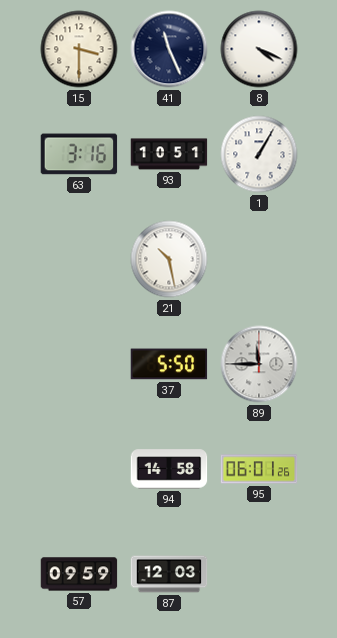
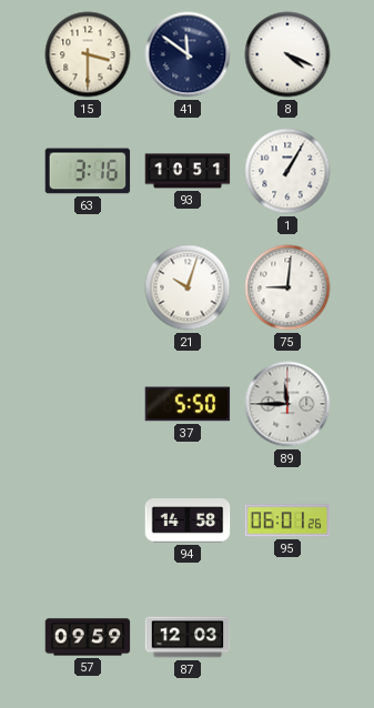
41: 11:26 -> 11:51 (188, 54)
21: 10:28 -> 10:03 (188, 287)
75: none -> 9:01 (287, 287)
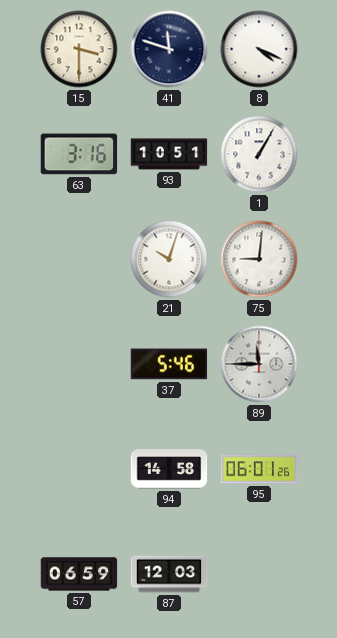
41: 11:51 -> 11:48 (169, 49)
37: 5:50 -> 5:46 (169, 364)
57: 09:59 -> 06:59 (79, 574)
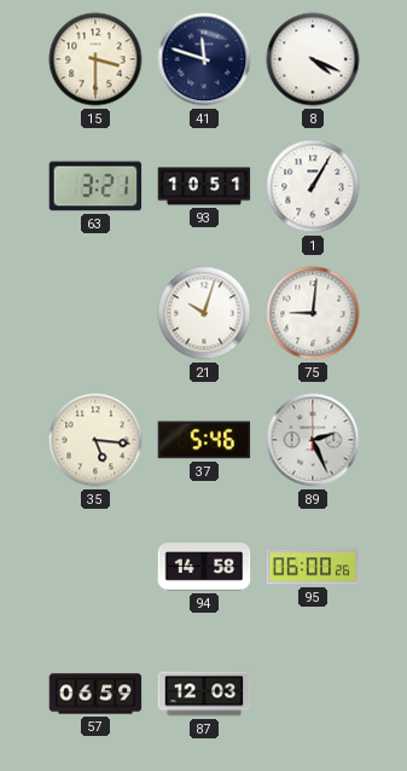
63: 3:16 -> 3:21 (95, 186)
35: none -> 5:16 (95, 440)
89: 11:45 -> 2:26 (313, 440)
95: 06:01 -> 06:00 (313, 567)
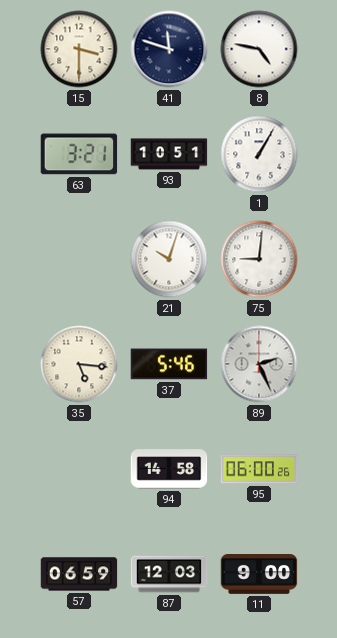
8: 4:19 -> 4:47 (259, 49)
11: none -> 9:00 (259, 575)
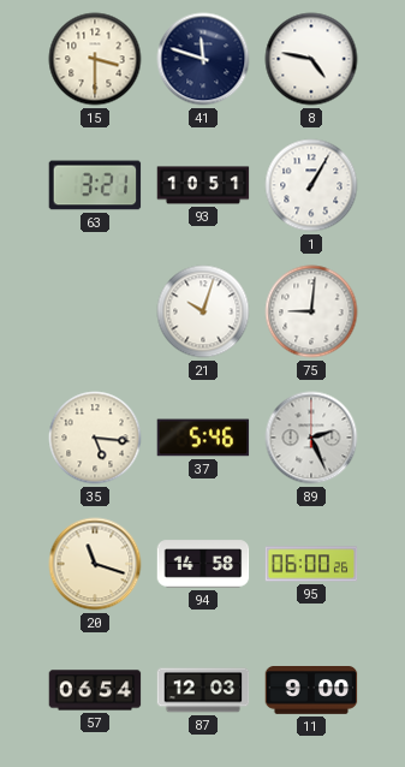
20: none -> 11:18 (95, 564)
57: 06:59 -> 06:54 (95, 690)
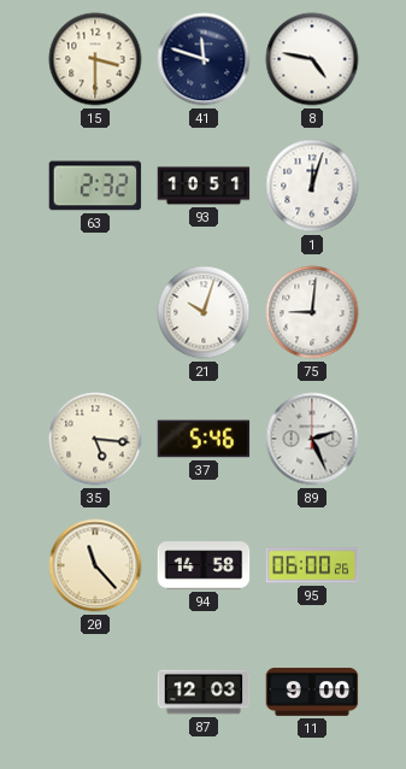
63: 3:21 -> 2:32 (95, 186)
1: 1:05 -> 12:03 (312, 186)
20: 11:18 -> 11:23 (95, 565)
57: 06:54 -> none (95, 690)
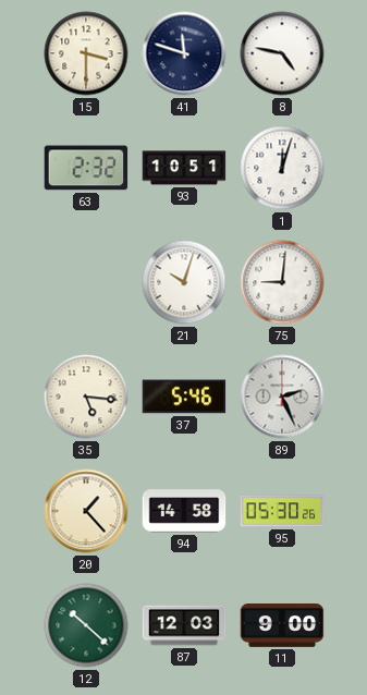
20: 11:23 -> 1:23 (86, 511)
95: 06:00 -> 05:30 (282, 511)
12: none -> 10:22 (86, 625)
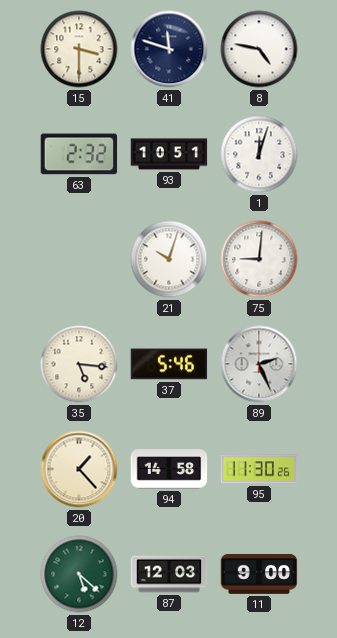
95: 05:30 -> 11:30 (259, 469)
12: 10:22 -> 5:22 (79, 574)
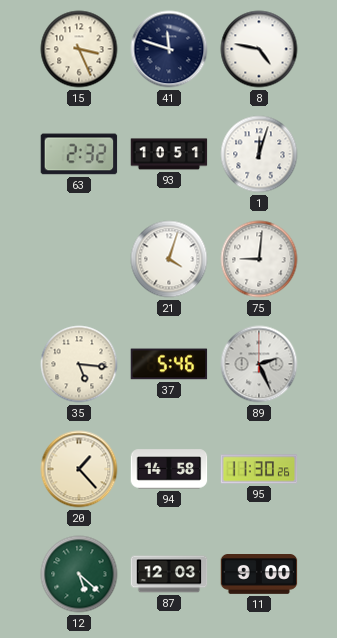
15: 3:30 -> 3:26 (79, 49)
21: 10:03 -> 4:03 (169, 259)
